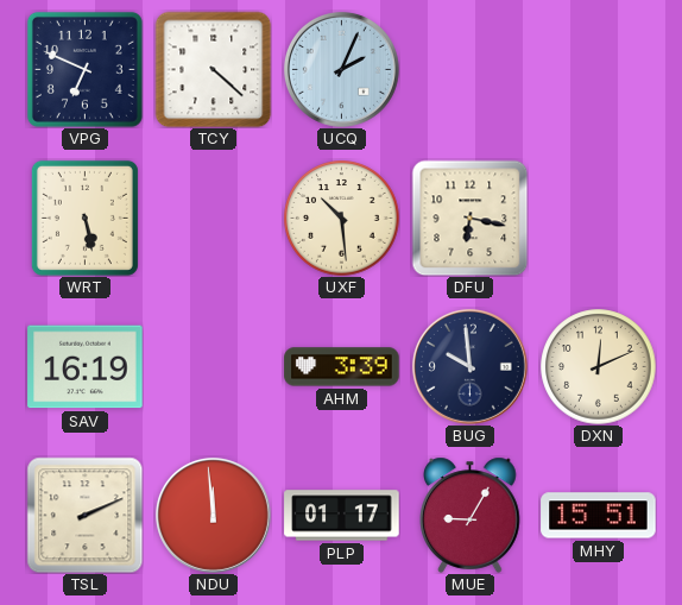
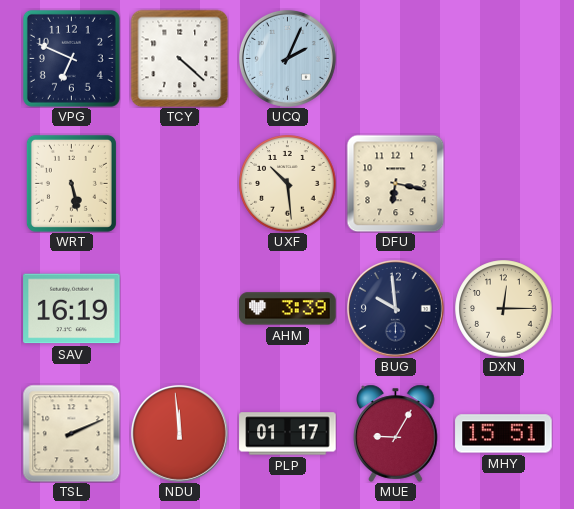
DXN: 12:11 -> 12:15 (504, 309)
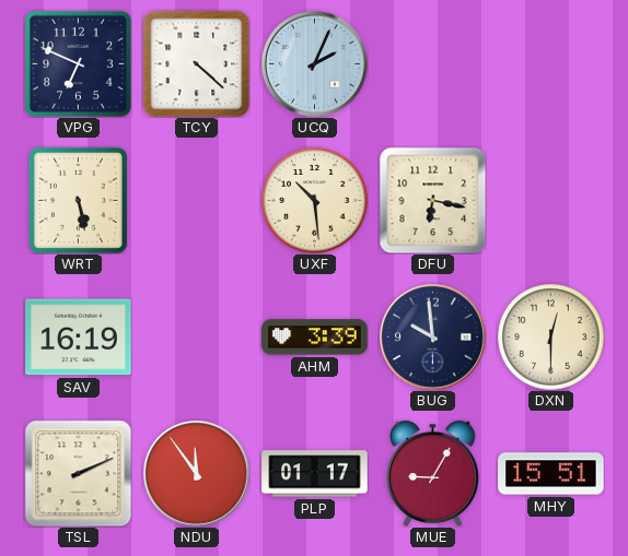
DXN: 12:15 -> 12:30 (551, 338)
NDU: 11:59 -> 11:54 (196, 473)
